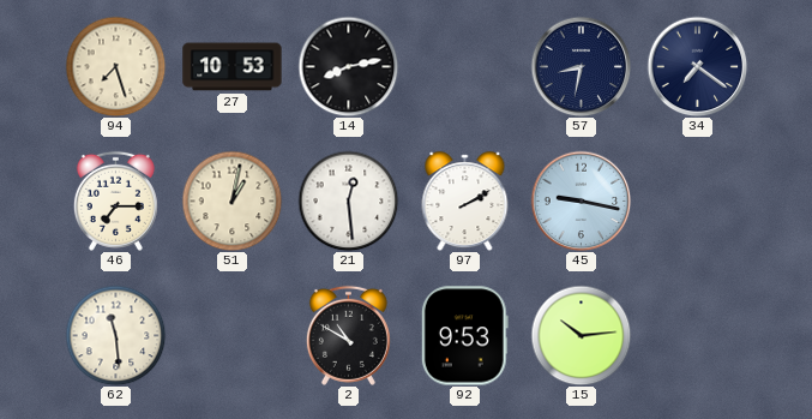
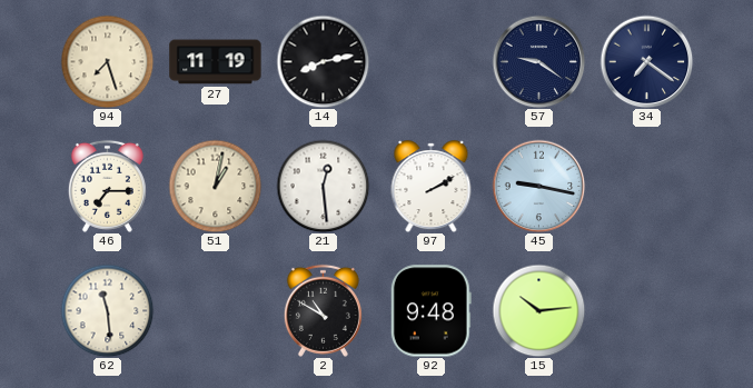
27: 10:53 -> 11:19 (216, 62)
57: 8:32 -> 9:21 (538, 61)
92: 9:53 -> 9:48 (430, 311)
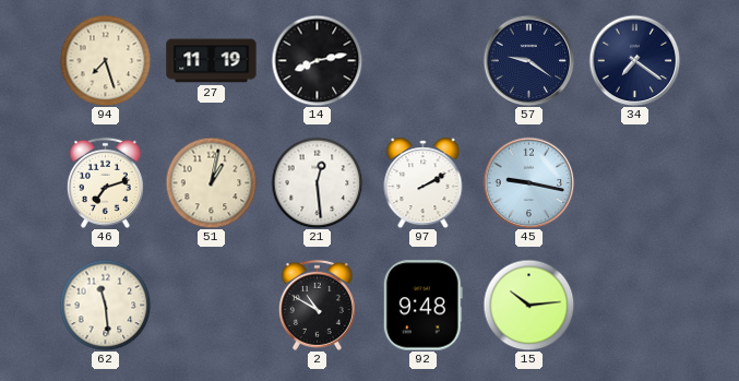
46: 7:15 -> 7:12 (105, 182)
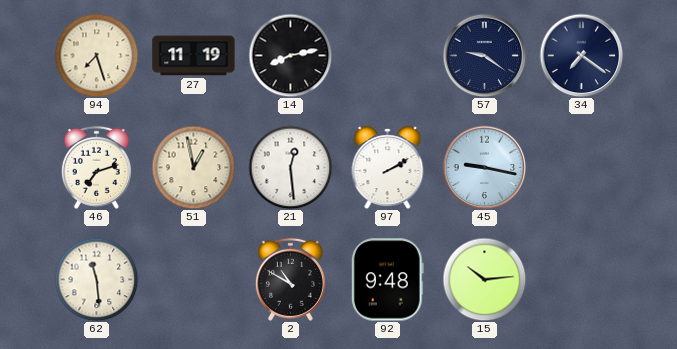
51: 1:02 -> 12:58 (193, 167)
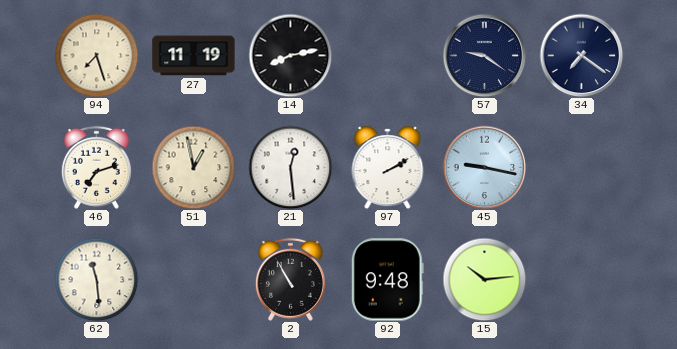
2: 10:50 -> 10:55 (290, 279)
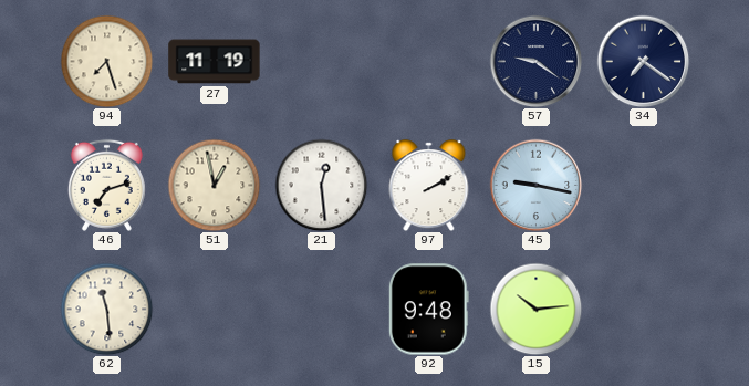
14: 8:13 -> none (290, 55)
2: 10:55 -> none (290, 279)
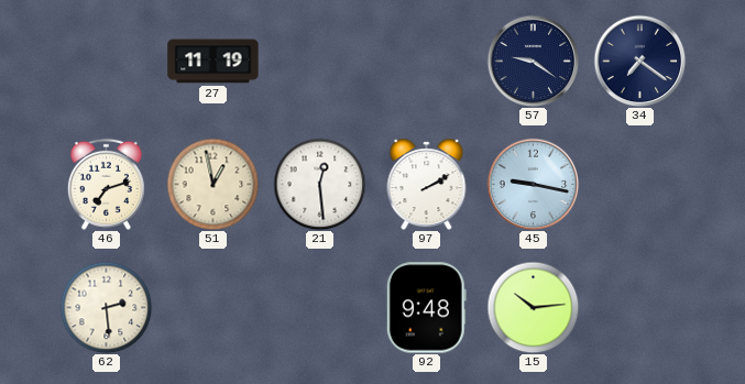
94: 7:27 -> none (106, 61)
62: 11:29 -> 2:29 (106, 307)
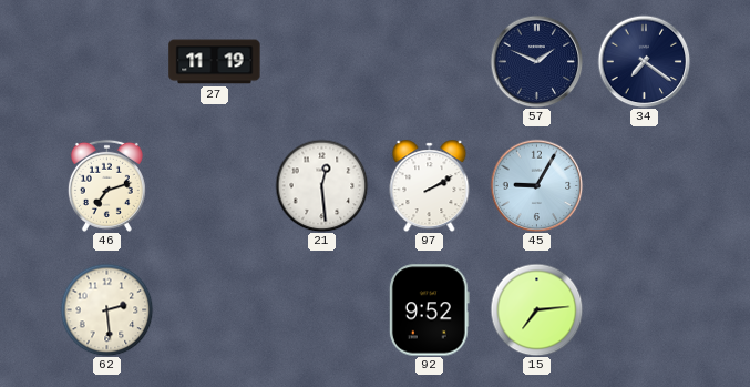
57: 9:21 -> 1:49 (536, 61)
51: 12:58 -> none (212, 184)
45: 9:17 -> 9:05 (536, 185)
92: 9:48 -> 9:52 (429, 310)
15: 10:14 -> 7:14 (536, 309)
